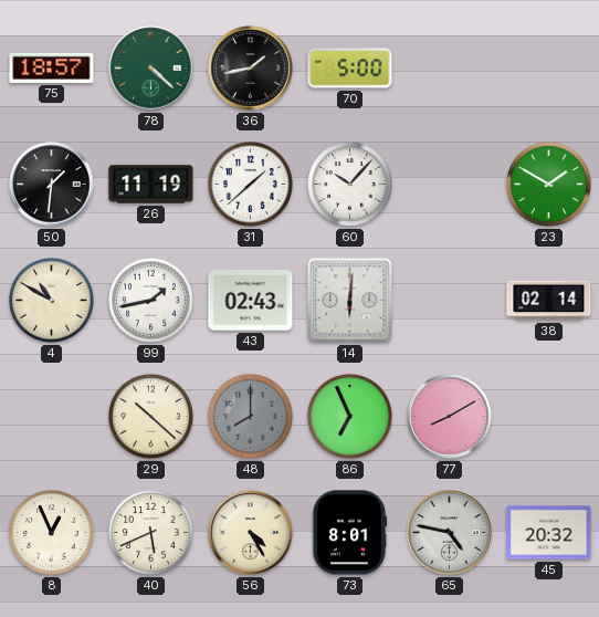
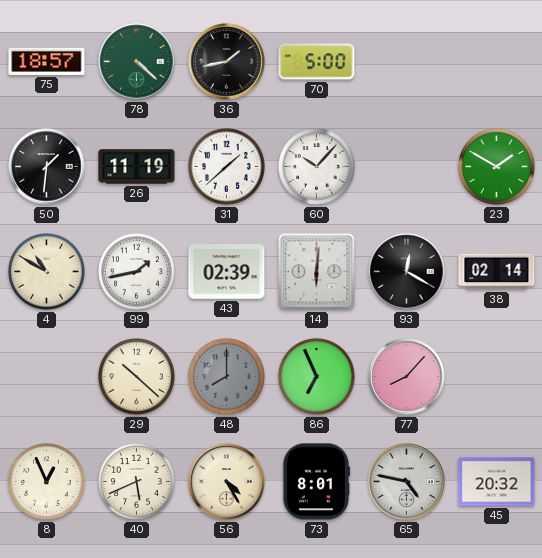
43: 02:43 -> 02:39 (227, 272)
93: none -> 12:20 (407, 272)
77: 8:10 -> 8:07 (407, 377)
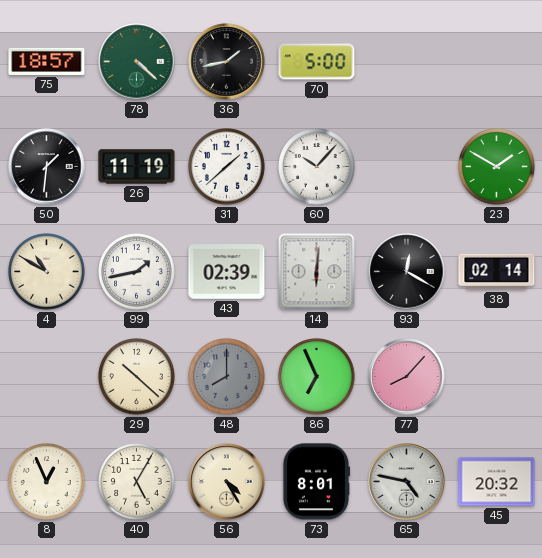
40: 5:41 -> 5:05 (137, 482)
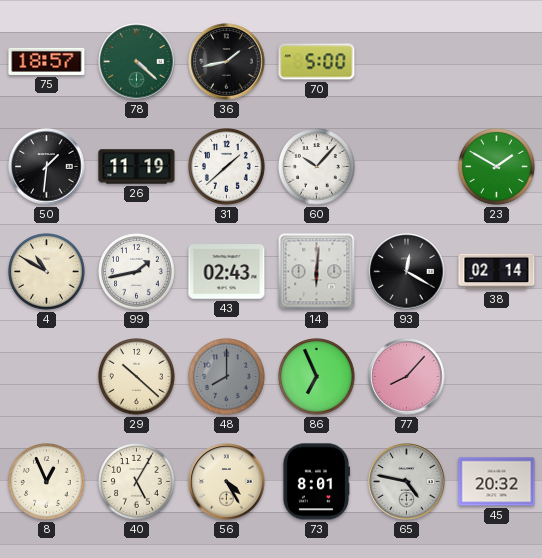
43: 02:39 -> 02:43 (227, 272)
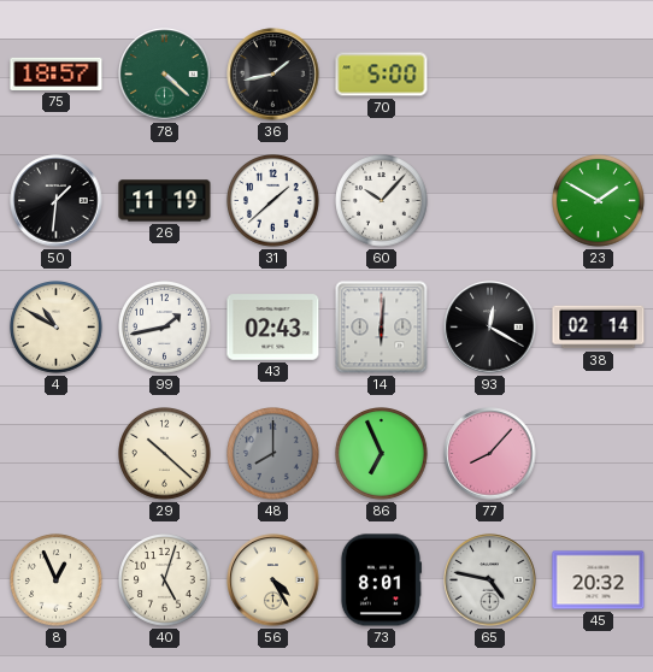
40: 5:05 -> 5:03 (165, 580)
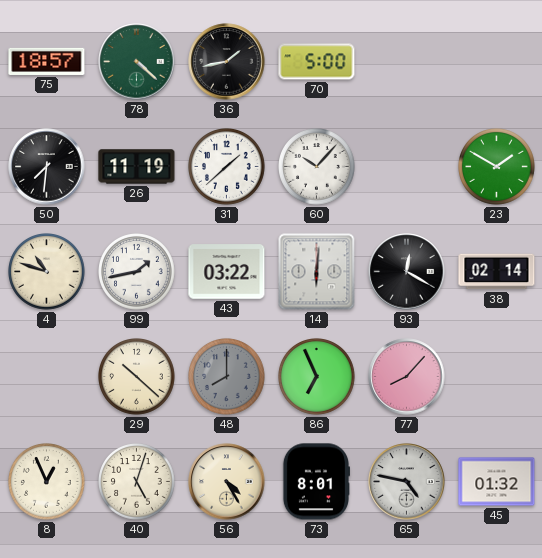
50: 1:31 -> 7:31 (47, 167)
4: 10:50 -> 10:48 (47, 272)
43: 02:43 -> 03:22 (227, 272)
45: 20:32 -> 01:32 (497, 482)
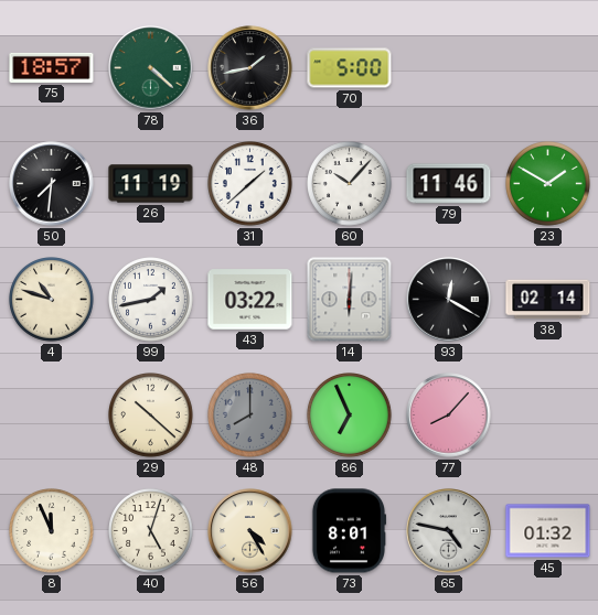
79: none -> 11:46 (449, 184)
8: 12:56 -> 11:56 (52, 531)
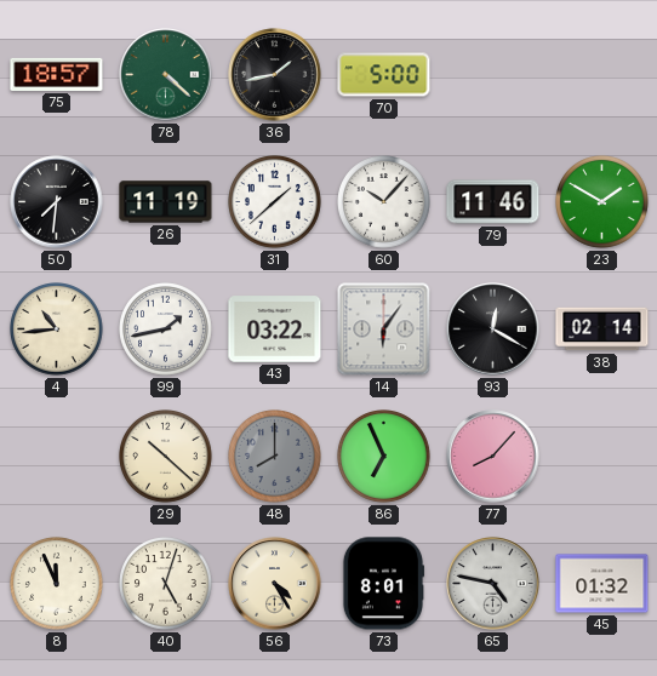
4: 10:48 -> 10:44 (57, 330)
14: 6:01 -> 6:06 (384, 330)
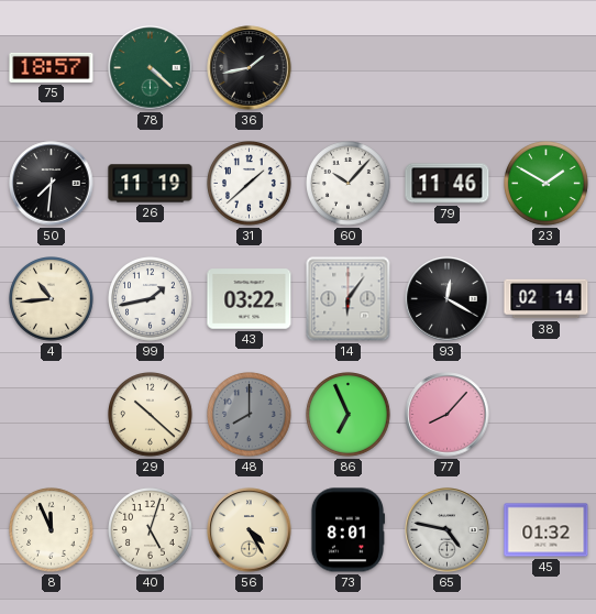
70: 5:00 -> none (384, 75)
